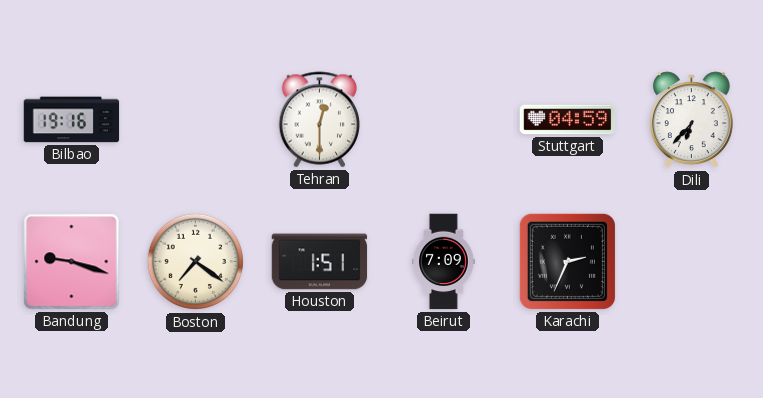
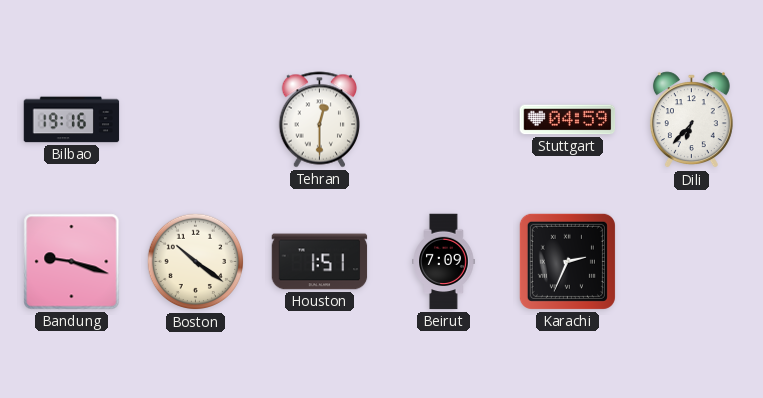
Boston: 7:21 -> 10:21 (196, 262)
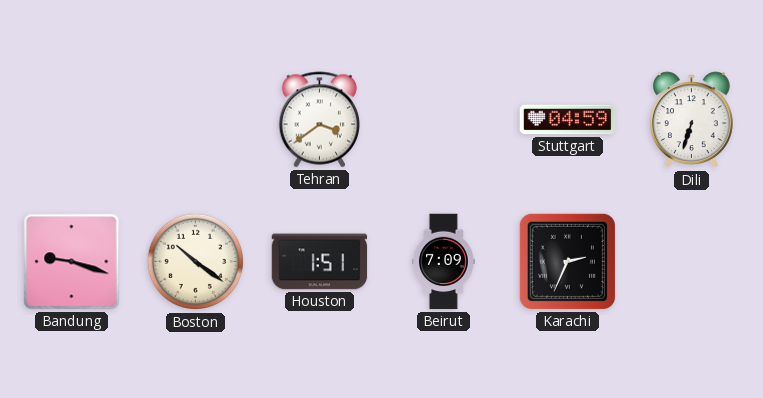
Bilbao: 19:16 -> none (72, 120)
Tehran: 12:30 -> 3:39 (320, 120)
Dili: 6:37 -> 6:33 (691, 120)
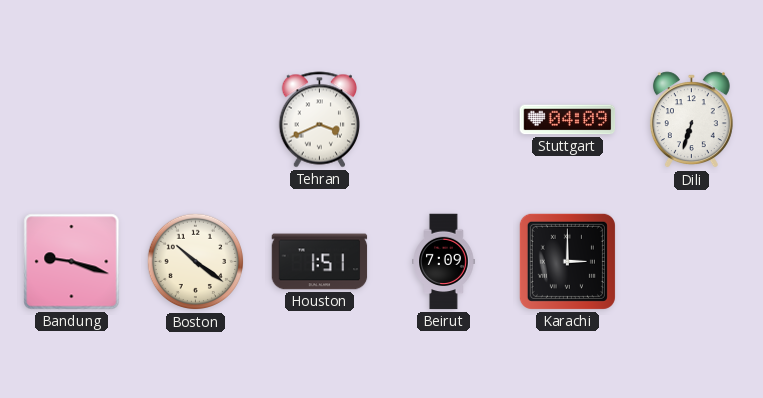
Tehran: 3:39 -> 3:41 (320, 120)
Stuttgart: 04:59 -> 04:09 (568, 120)
Karachi: 2:34 -> 3:00 (567, 261)
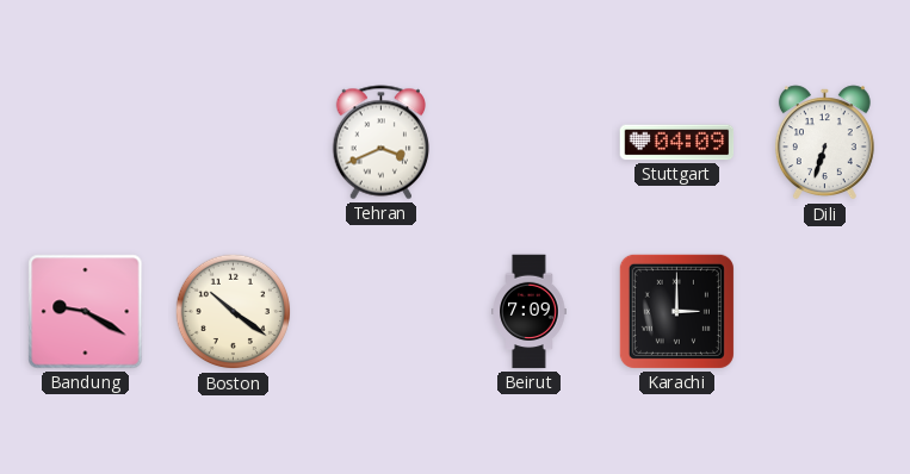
Bandung: 9:18 -> 9:20 (86, 312)
Houston: 1:51 -> none (320, 262)
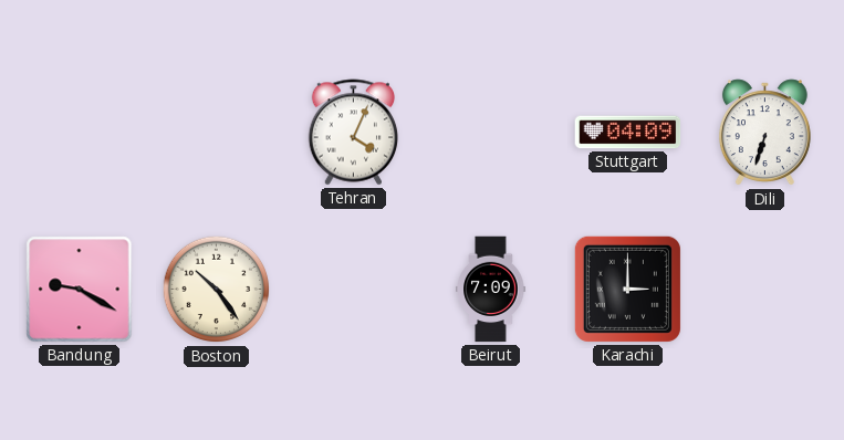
Tehran: 3:41 -> 4:04 (354, 133)
Boston: 10:21 -> 10:24 (217, 290)
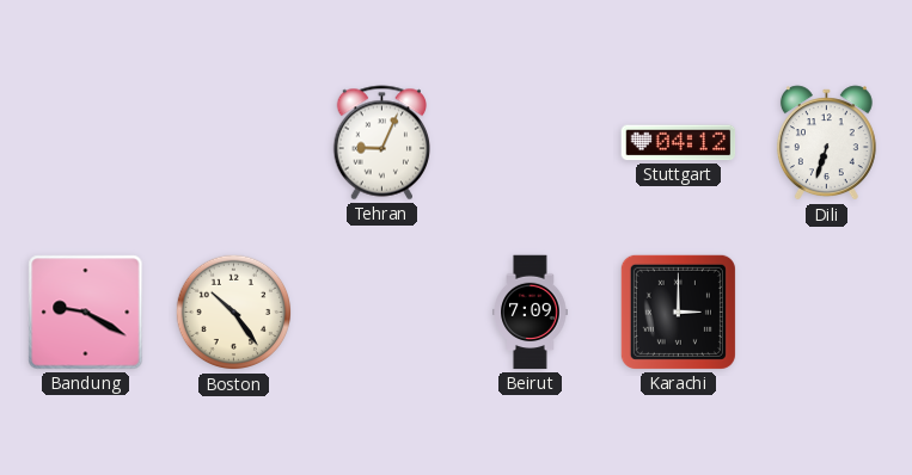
Tehran: 4:04 -> 9:04 (382, 143)
Stuttgart: 04:09 -> 04:12 (679, 143)
